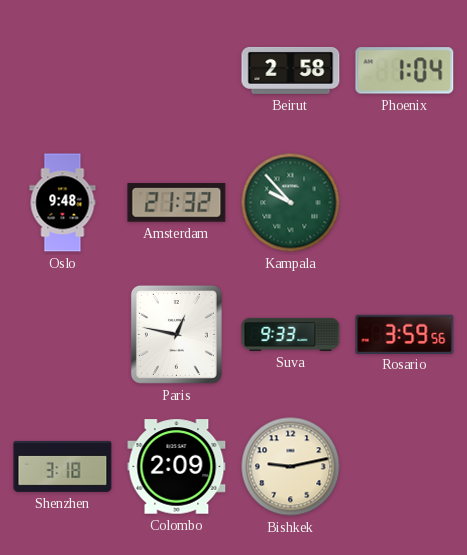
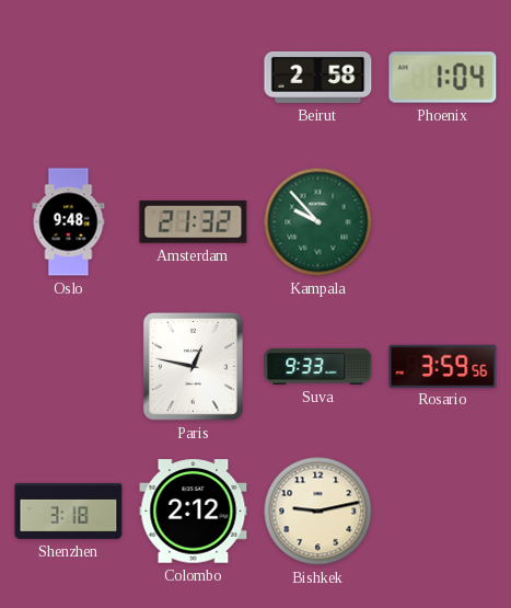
Colombo: 2:09 -> 2:12 (194, 512)
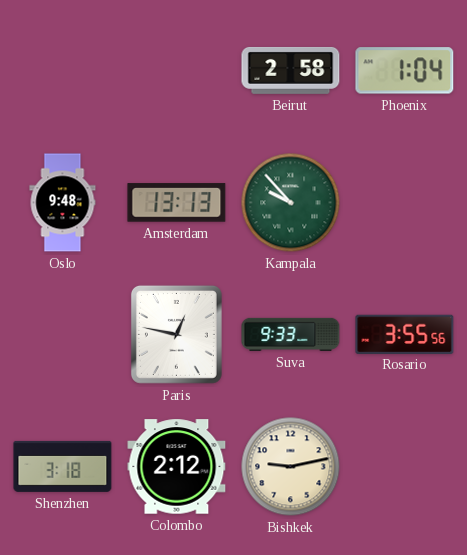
Amsterdam: 21:32 -> 13:13 (177, 203)
Rosario: 3:59 -> 3:55 (405, 334)
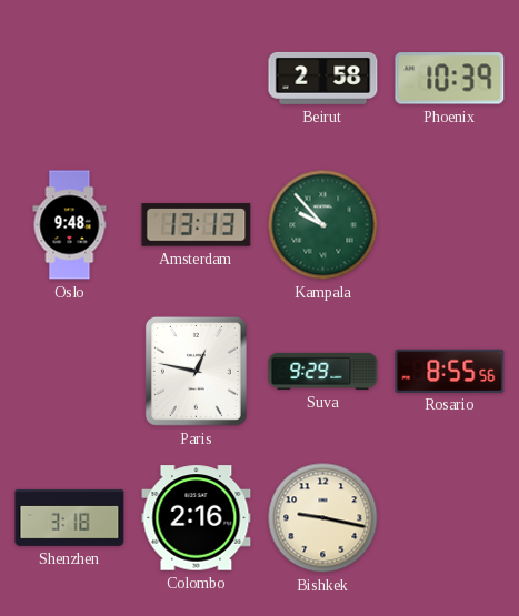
Phoenix: 1:04 -> 10:39 (450, 79)
Suva: 9:33 -> 9:29 (323, 371)
Rosario: 3:55 -> 8:55 (450, 371)
Colombo: 2:12 -> 2:16 (197, 518)
Bishkek: 9:13 -> 9:17 (323, 518)
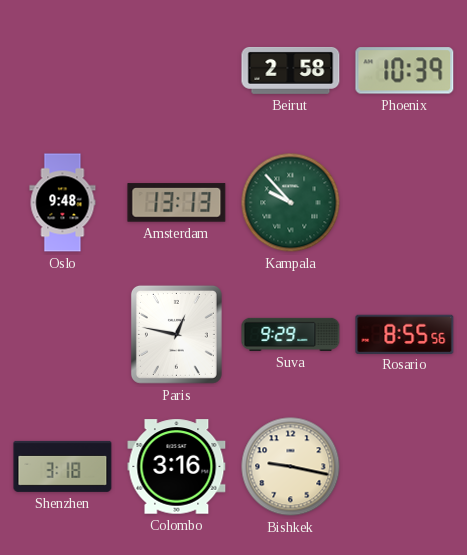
Colombo: 2:16 -> 3:16 (177, 467)
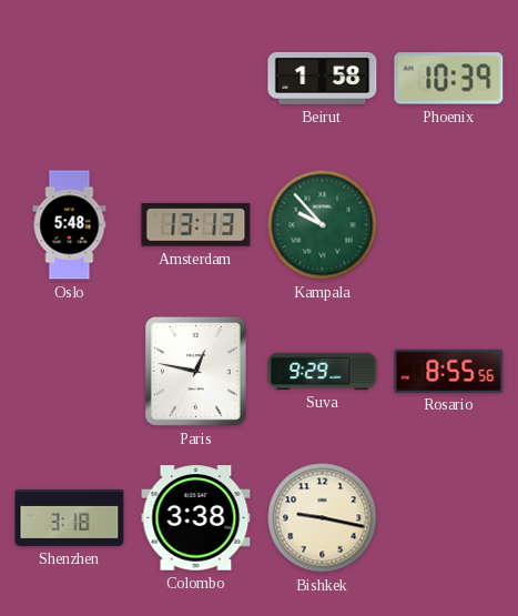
Beirut: 2:58 -> 1:58 (323, 78)
Oslo: 9:48 -> 5:48 (70, 225)
Colombo: 3:16 -> 3:38 (196, 518)
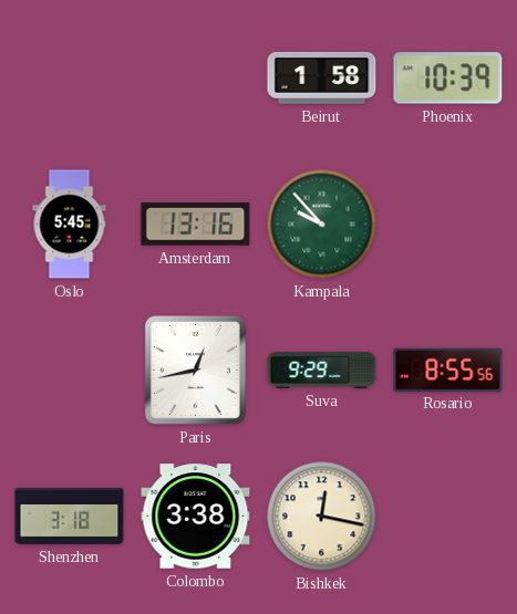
Oslo: 5:48 -> 5:45 (70, 225)
Amsterdam: 13:13 -> 13:16 (196, 225)
Paris: 12:47 -> 12:43 (195, 370)
Bishkek: 9:17 -> 12:17 (322, 517)
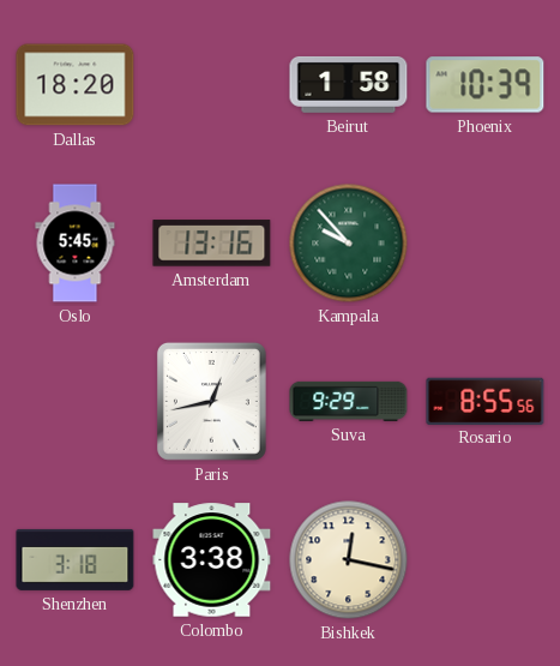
Dallas: none -> 18:20 (76, 85)
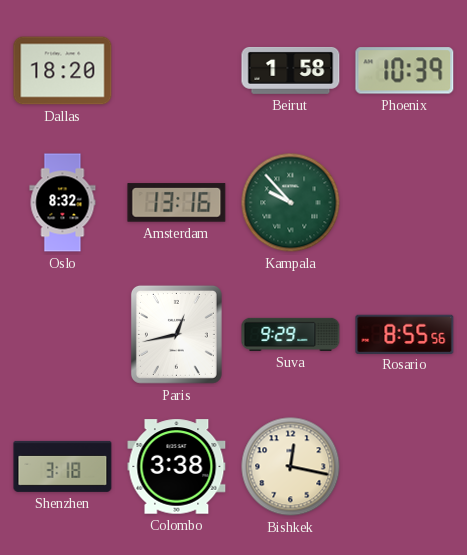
Oslo: 5:45 -> 8:32 (63, 203)
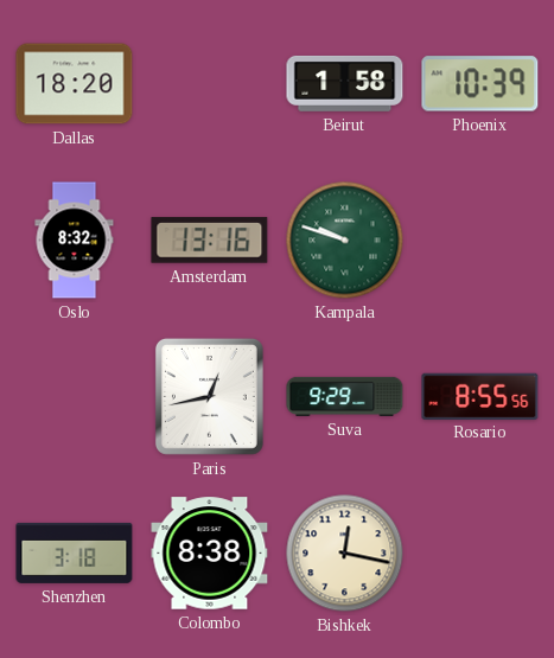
Kampala: 9:53 -> 9:48 (345, 241)
Colombo: 3:38 -> 8:38 (210, 554)
